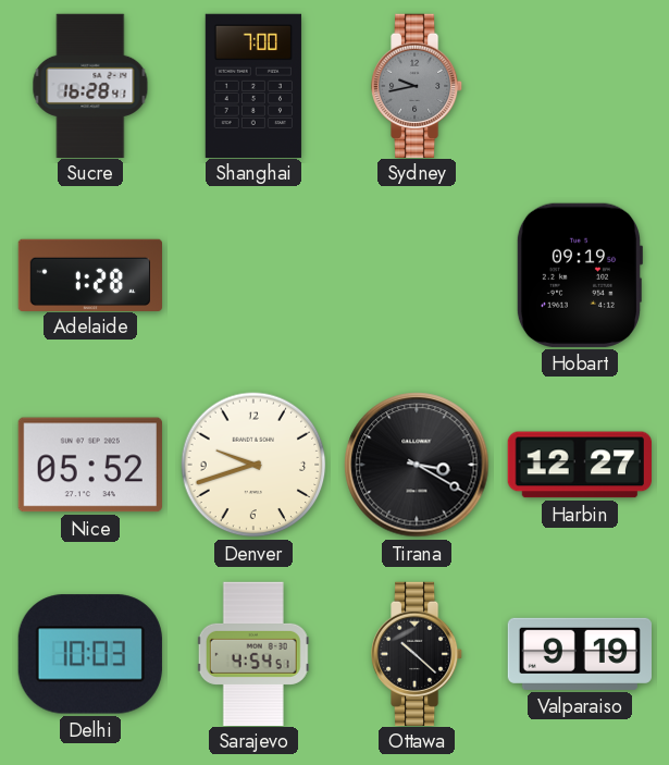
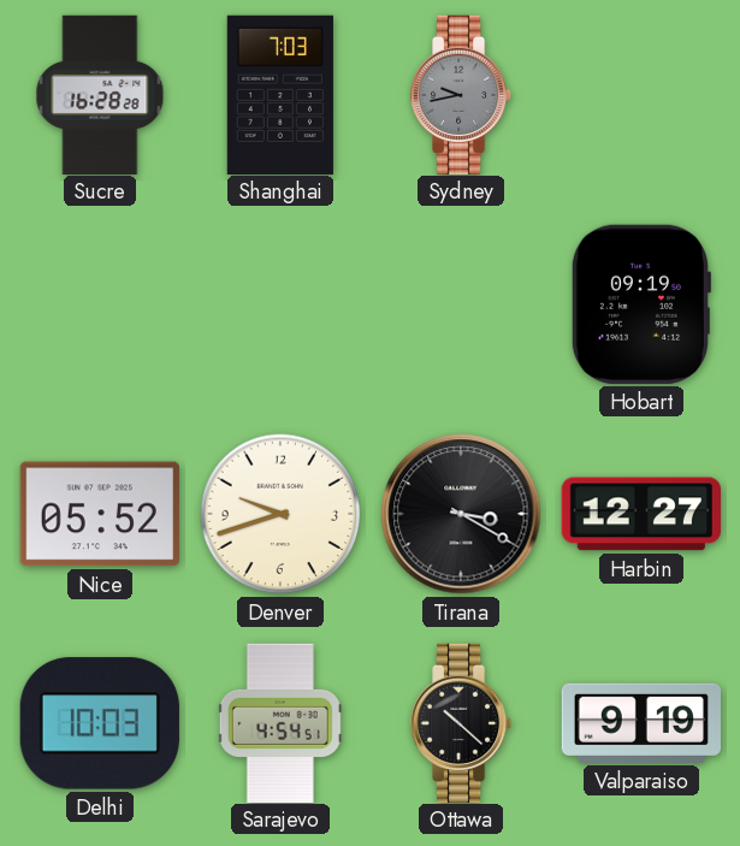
Sucre: 16:28:41 -> 16:28:28 (100, 94)
Shanghai: 7:00 -> 7:03 (280, 94)
Adelaide: 1:28 -> none (89, 274)
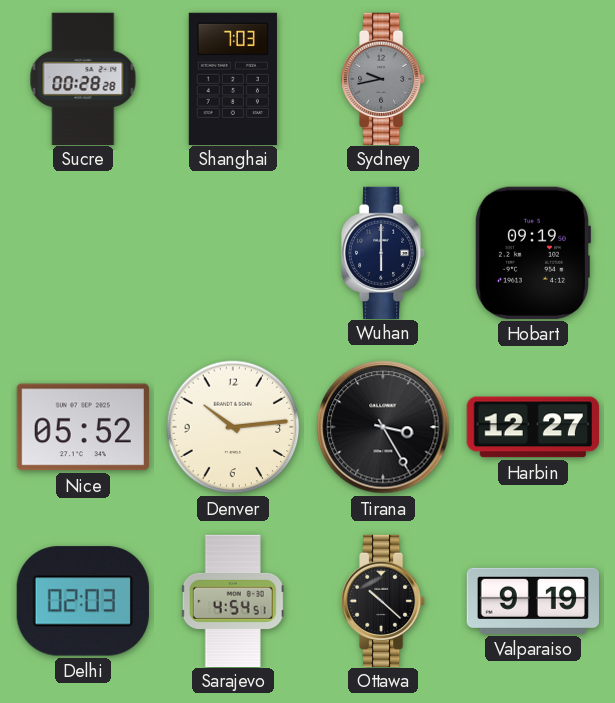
Sucre: 16:28 -> 00:28 (83, 78)
Wuhan: none -> 6:00 (383, 252)
Denver: 9:42 -> 10:14 (233, 427)
Tirana: 3:20 -> 3:25 (383, 427)
Delhi: 10:03 -> 02:03 (83, 601)
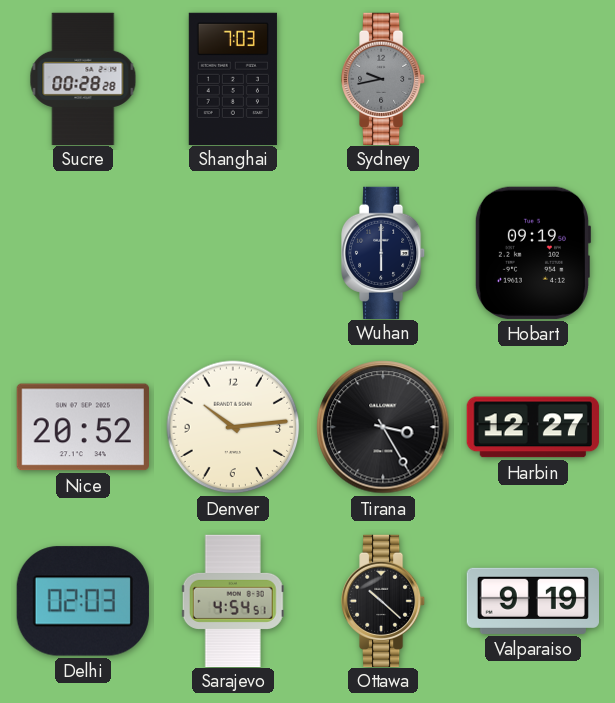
Nice: 05:52 -> 20:52 (83, 427)
